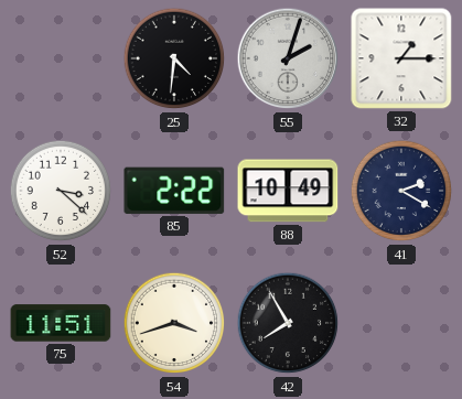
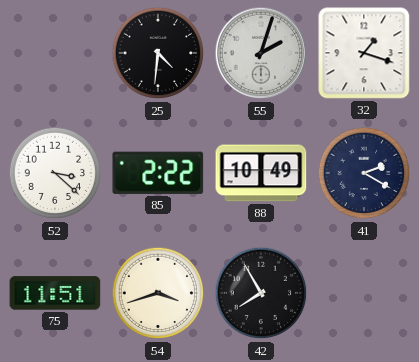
32: 1:15 -> 1:18 (364, 53)
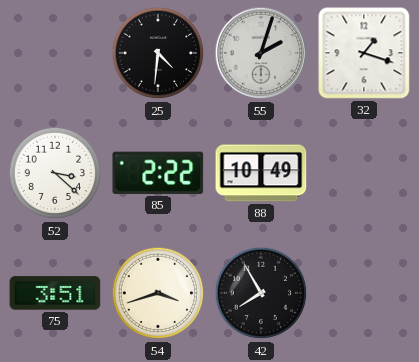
41: 2:20 -> none (364, 173)
75: 11:51 -> 3:51 (55, 293)
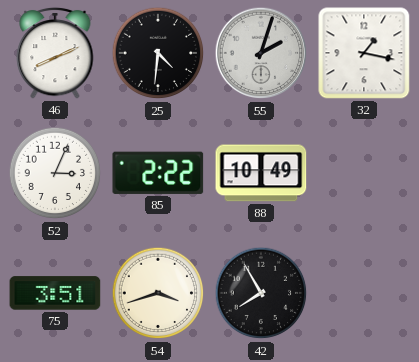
46: none -> 8:11 (55, 53)
32: 1:18 -> 1:17 (364, 53)
52: 3:22 -> 3:04 (55, 173)
